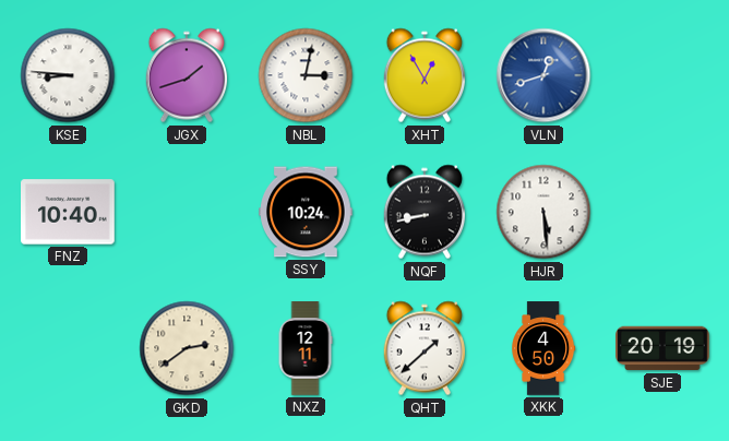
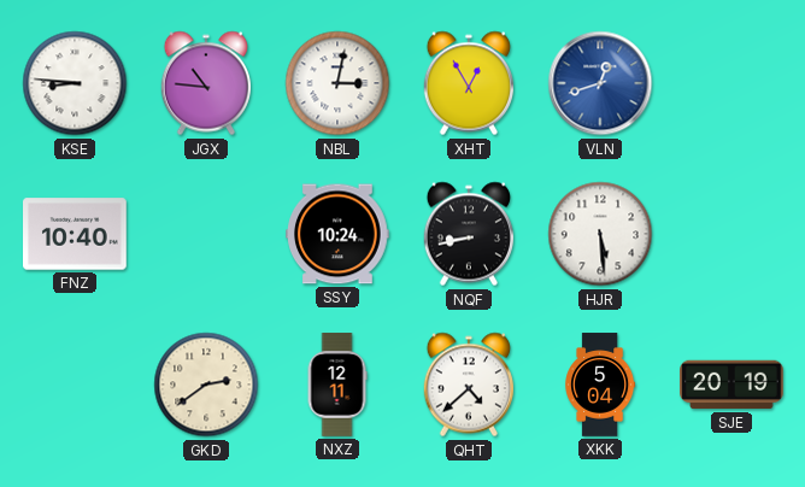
JGX: 1:42 -> 10:46 (205, 83)
QHT: 1:38 -> 4:38 (468, 385)
XKK: 4:50 -> 5:04 (600, 385)
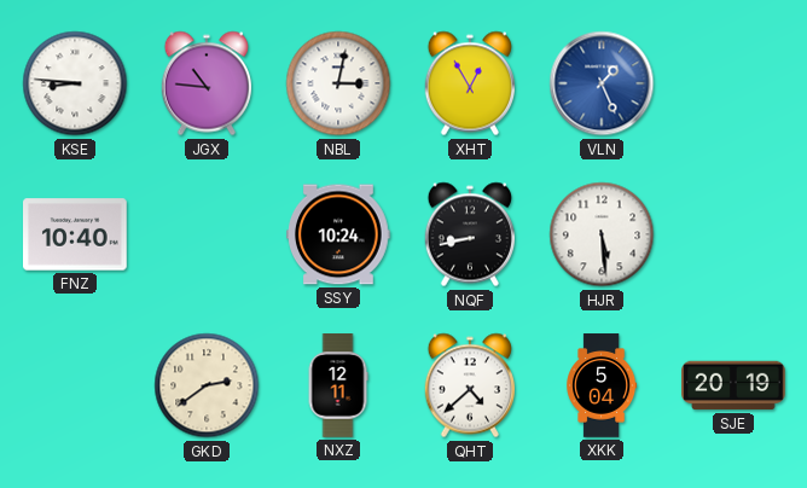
VLN: 12:42 -> 1:26 (602, 83)
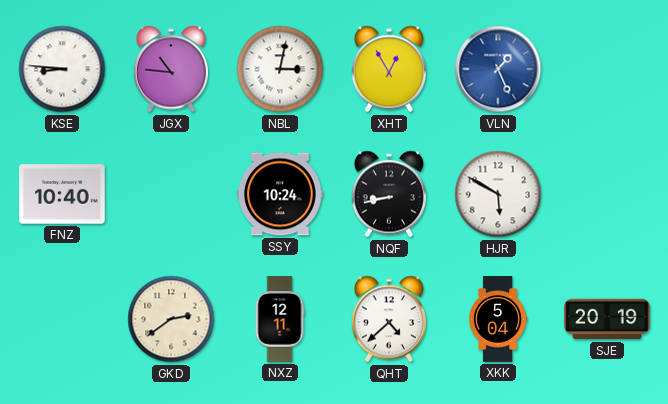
HJR: 5:29 -> 5:50 (498, 194)
